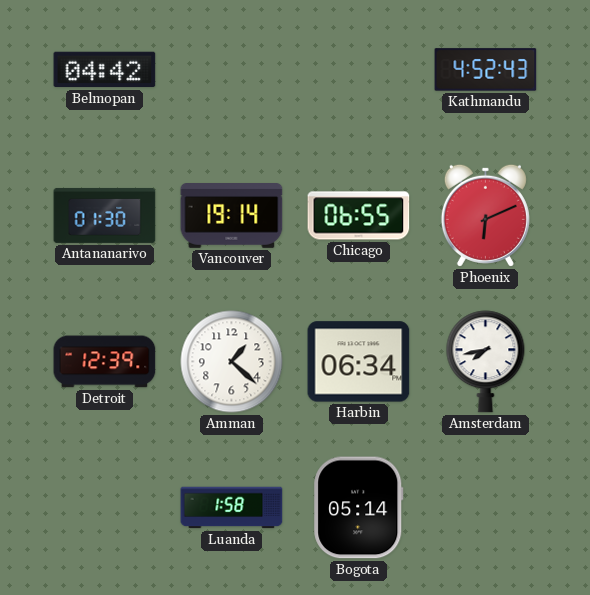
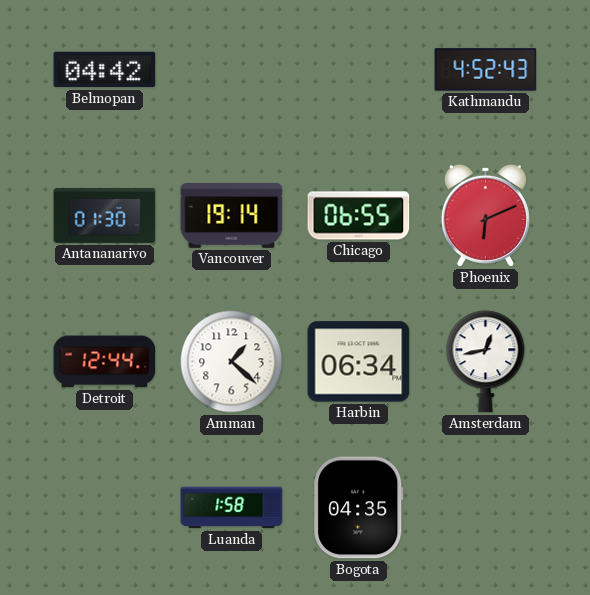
Detroit: 12:39 -> 12:44 (105, 362)
Amsterdam: 7:43 -> 12:43 (486, 362)
Bogota: 05:14 -> 04:35 (359, 508)
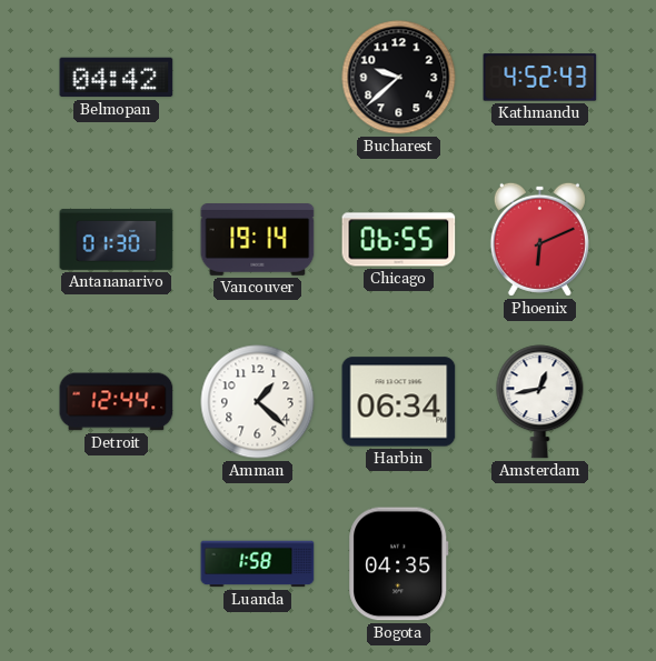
Bucharest: none -> 9:38 (399, 78)
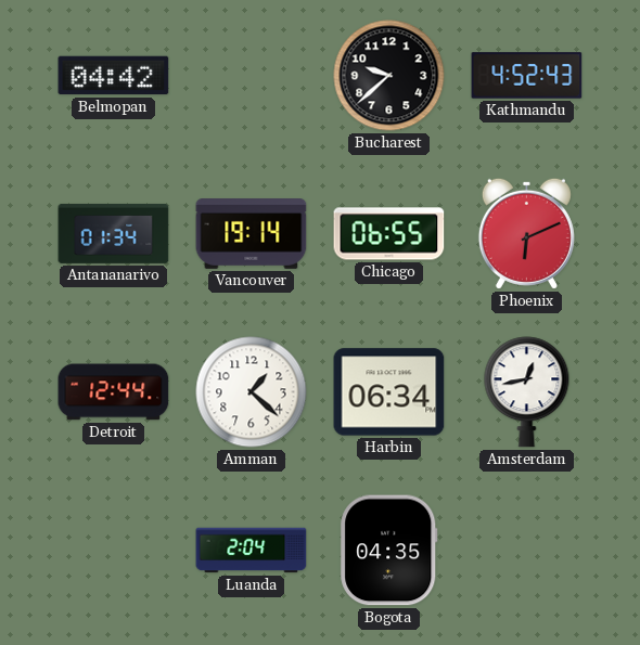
Antananarivo: 01:30 -> 01:34 (114, 233)
Luanda: 1:58 -> 2:04 (252, 551)
